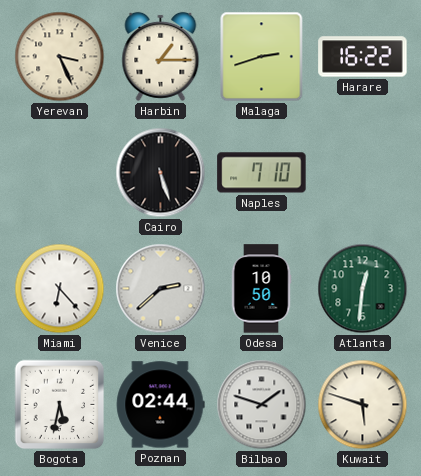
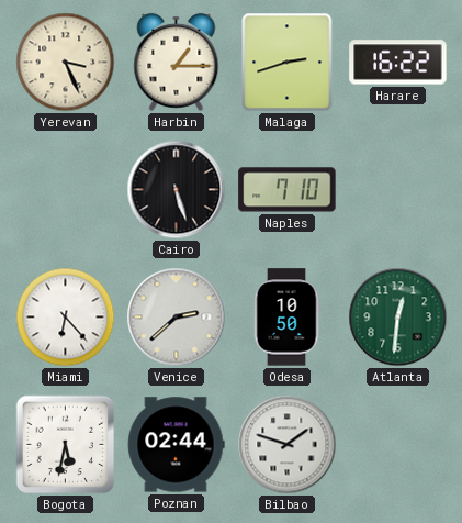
Kuwait: 5:48 -> none (363, 405)
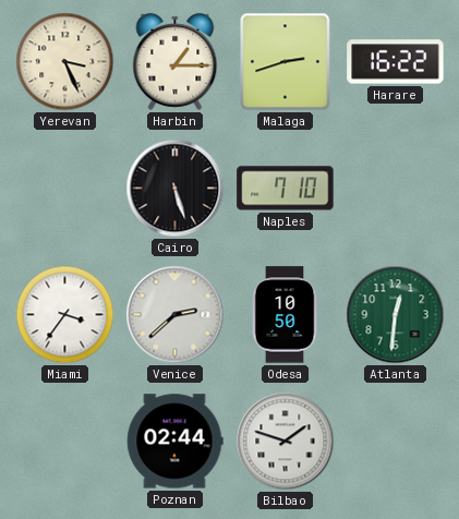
Miami: 6:23 -> 3:36 (65, 315)
Bogota: 5:32 -> none (66, 445)
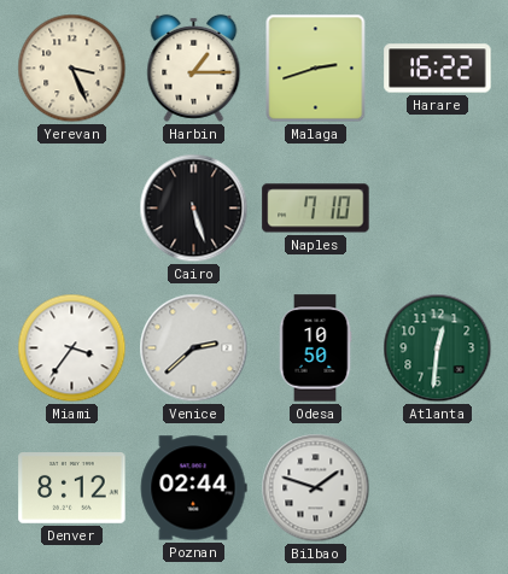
Denver: none -> 8:12 (72, 488)
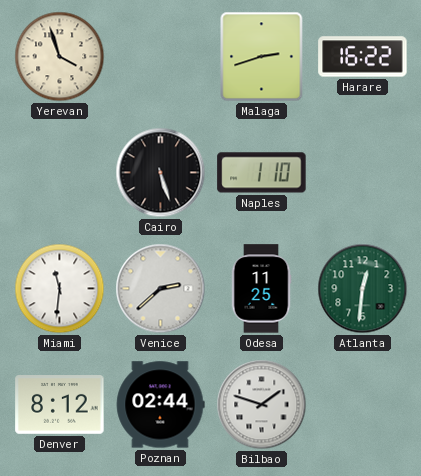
Yerevan: 3:26 -> 3:57 (60, 57)
Harbin: 1:15 -> none (194, 68)
Naples: 7:10 -> 1:10 (262, 173)
Miami: 3:36 -> 11:31 (60, 289)
Odesa: 10:50 -> 11:25 (261, 289)
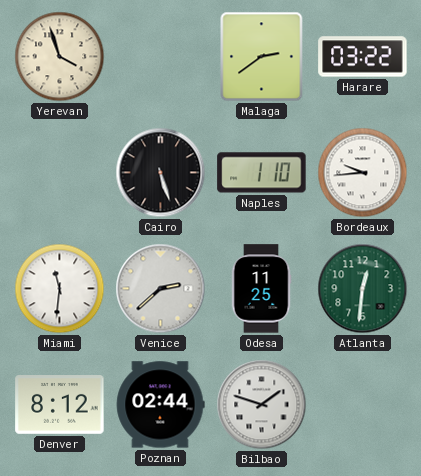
Malaga: 2:42 -> 2:39 (262, 57)
Harare: 16:22 -> 03:22 (363, 57)
Bordeaux: none -> 9:44 (363, 173)
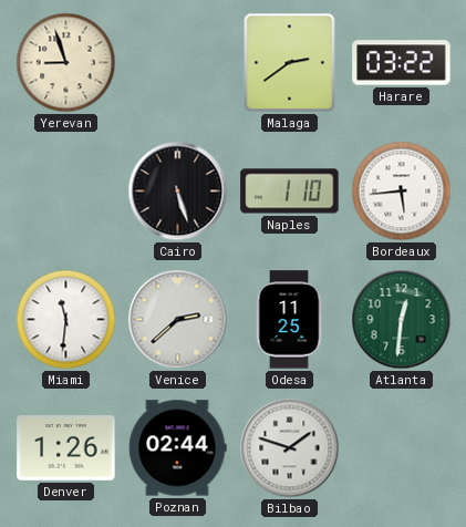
Yerevan: 3:57 -> 8:57 (66, 63)
Bordeaux: 9:44 -> 5:44 (402, 192)
Denver: 8:12 -> 1:26 (66, 448)
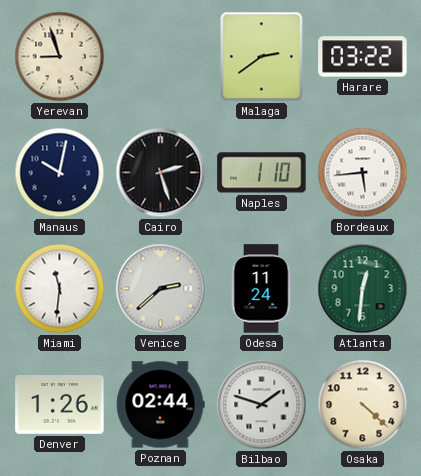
Manaus: none -> 10:02 (60, 173)
Cairo: 5:27 -> 2:27 (161, 173)
Odesa: 11:25 -> 11:24 (261, 289)
Osaka: none -> 4:22 (363, 405)
